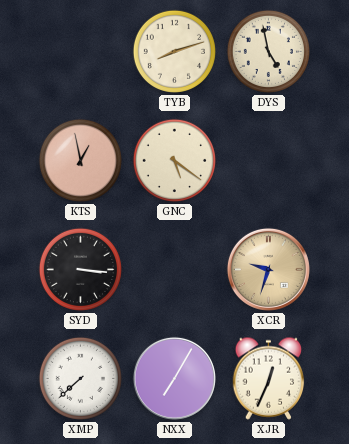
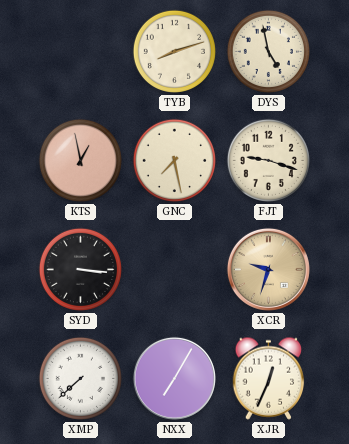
GNC: 5:21 -> 7:28 (174, 160)
FJT: none -> 9:18 (268, 160)
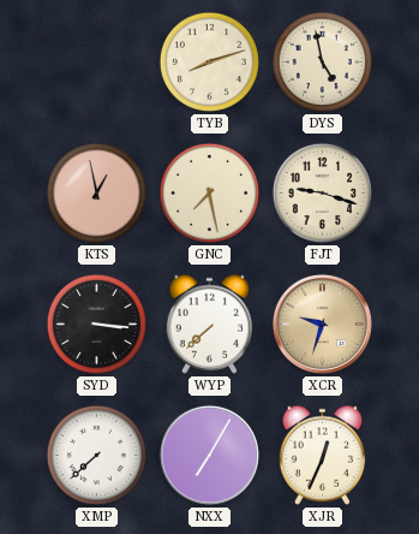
WYP: none -> 7:38 (210, 324)
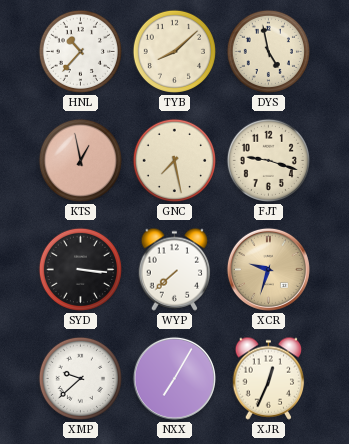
HNL: none -> 10:37 (80, 51)
TYB: 8:12 -> 8:08 (174, 51)
XMP: 7:38 -> 9:38 (80, 378)
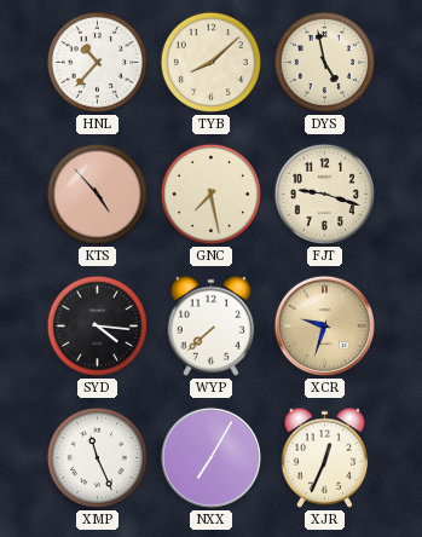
KTS: 12:58 -> 4:53 (97, 194)
SYD: 3:16 -> 4:16 (97, 325)
XMP: 9:38 -> 11:26 (97, 457)
